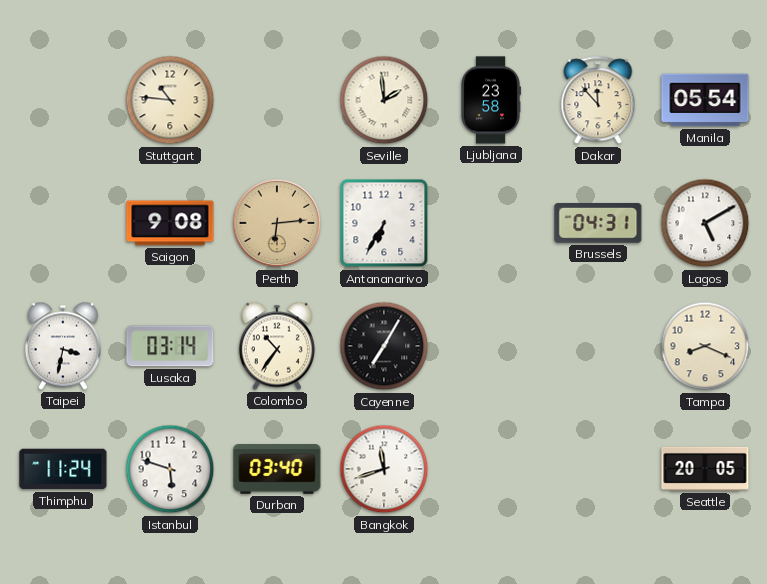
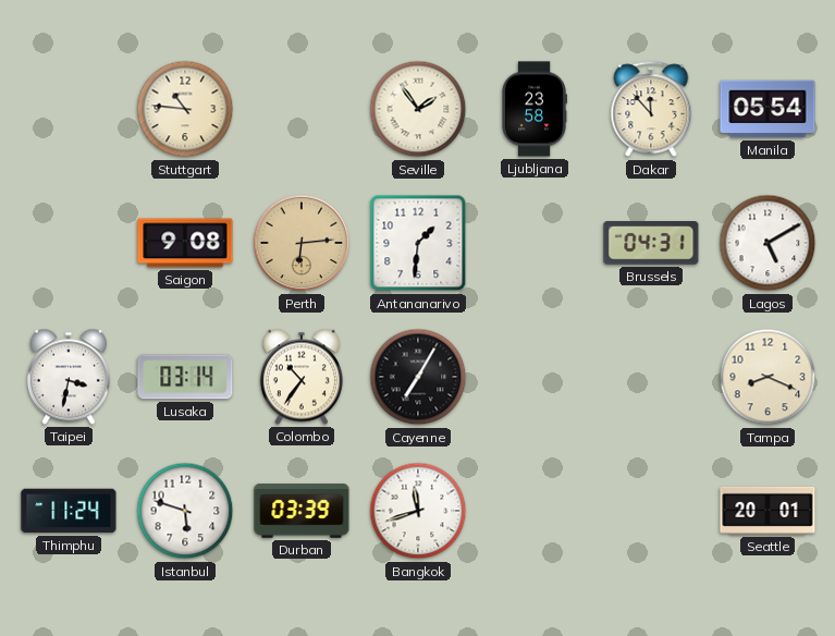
Seville: 1:59 -> 1:54 (418, 109)
Antananarivo: 6:35 -> 1:31 (418, 243)
Durban: 03:40 -> 03:39 (302, 511)
Seattle: 20:05 -> 20:01 (768, 511)
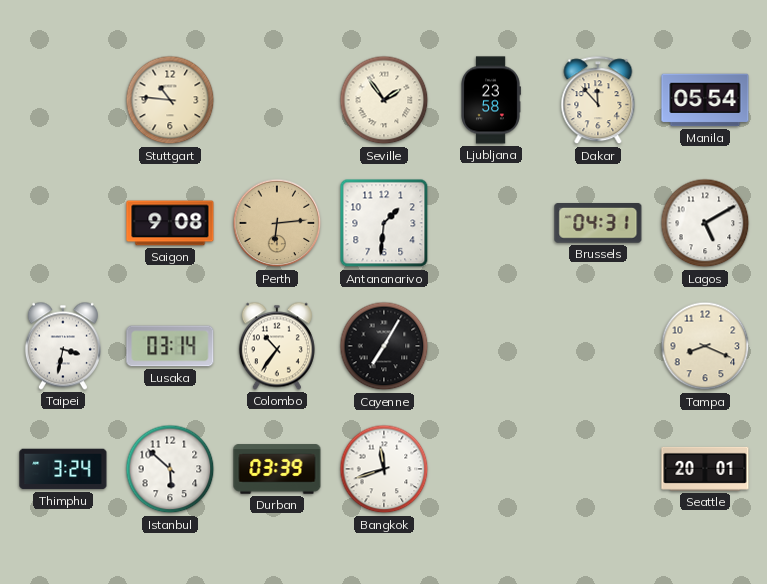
Thimphu: 11:24 -> 3:24 (63, 469)
Istanbul: 5:48 -> 5:52 (170, 469)
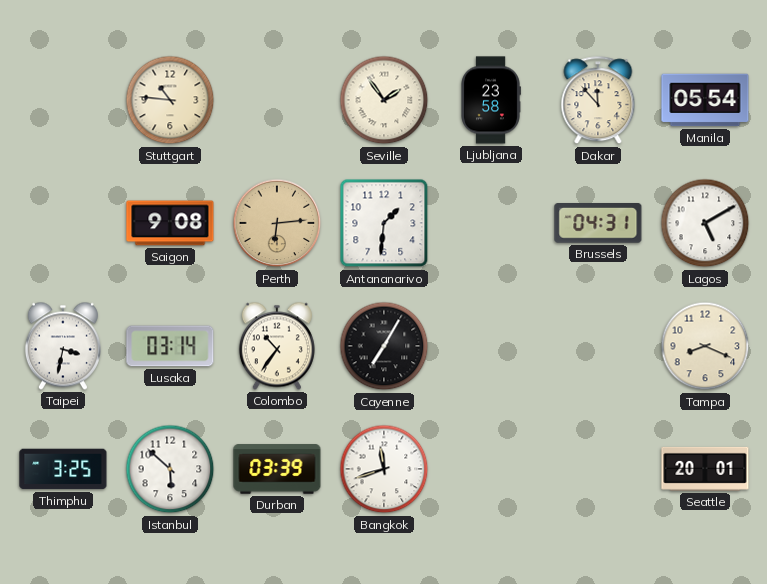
Thimphu: 3:24 -> 3:25 (63, 469)
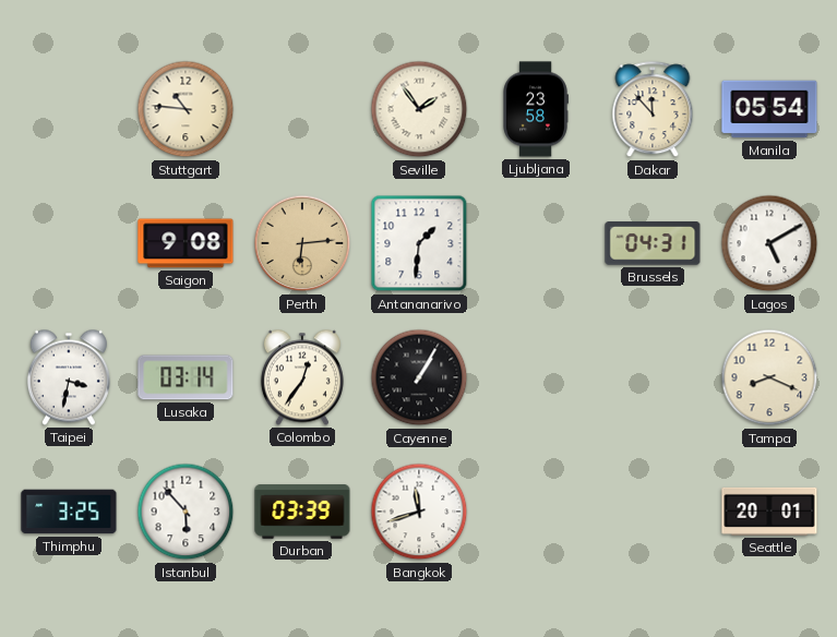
Colombo: 10:36 -> 12:36 (302, 377)
Cayenne: 7:05 -> 1:05 (419, 377)
Istanbul: 5:52 -> 5:53 (186, 512)
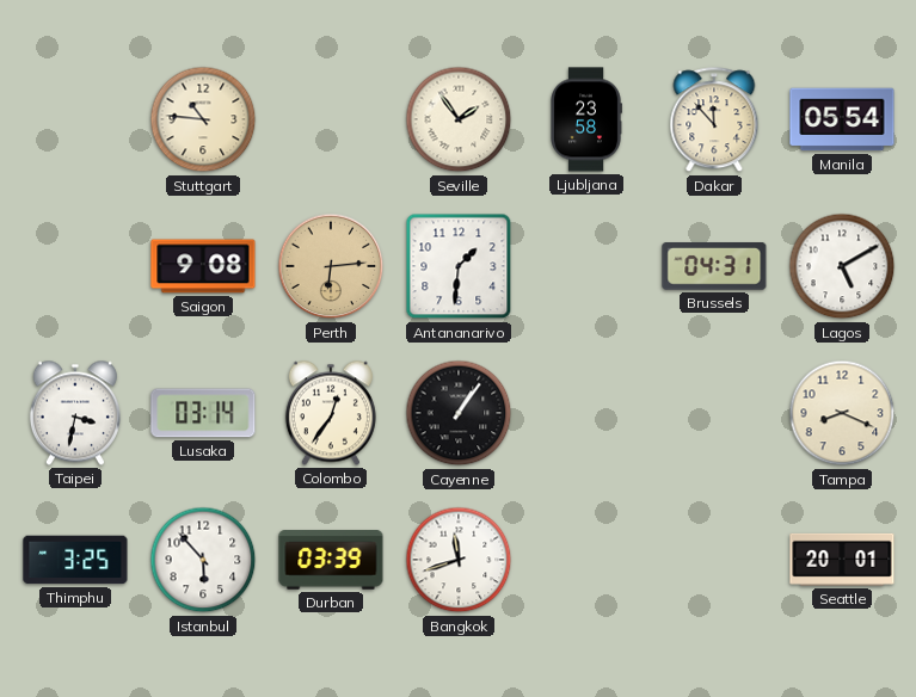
Cayenne: 1:05 -> 1:06 (459, 413)
